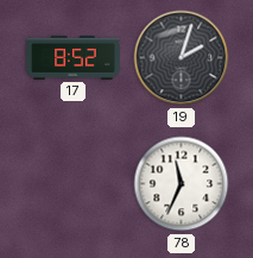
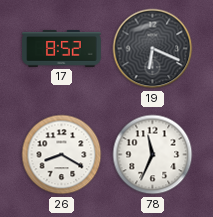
19: 2:03 -> 6:19 (153, 49)
26: none -> 8:20 (62, 155)
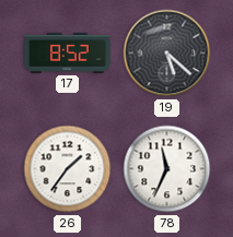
19: 6:19 -> 5:22 (167, 54)
26: 8:20 -> 1:36 (68, 169)
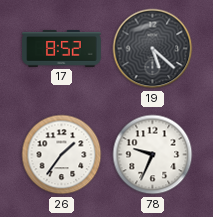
78: 11:34 -> 9:34 (153, 155)
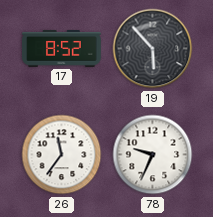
19: 5:22 -> 5:53 (153, 49)
26: 1:36 -> 11:36 (62, 155)
